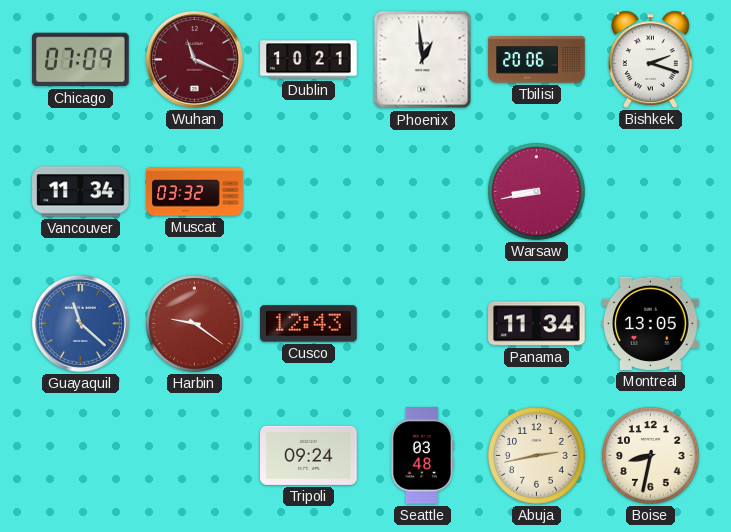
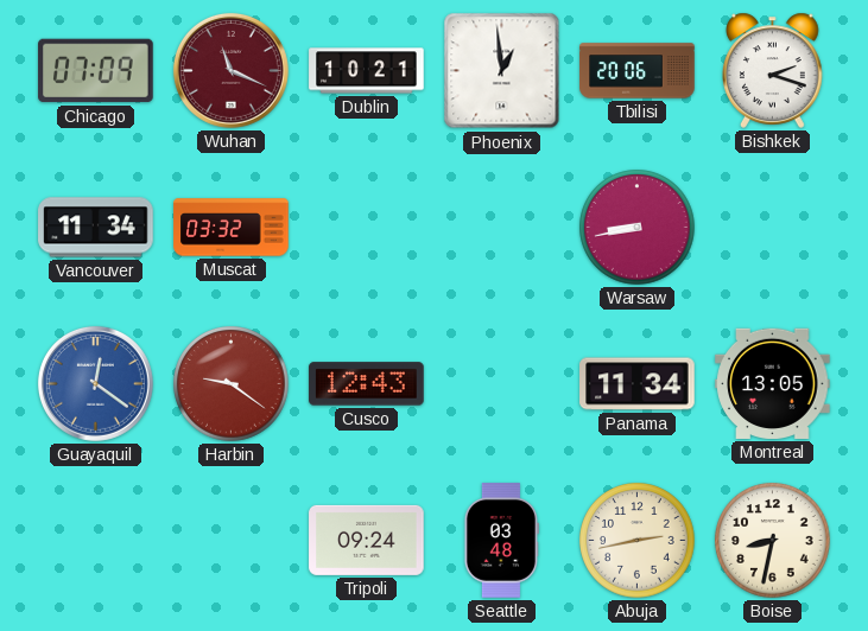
Guayaquil: 11:22 -> 12:21 (95, 383)
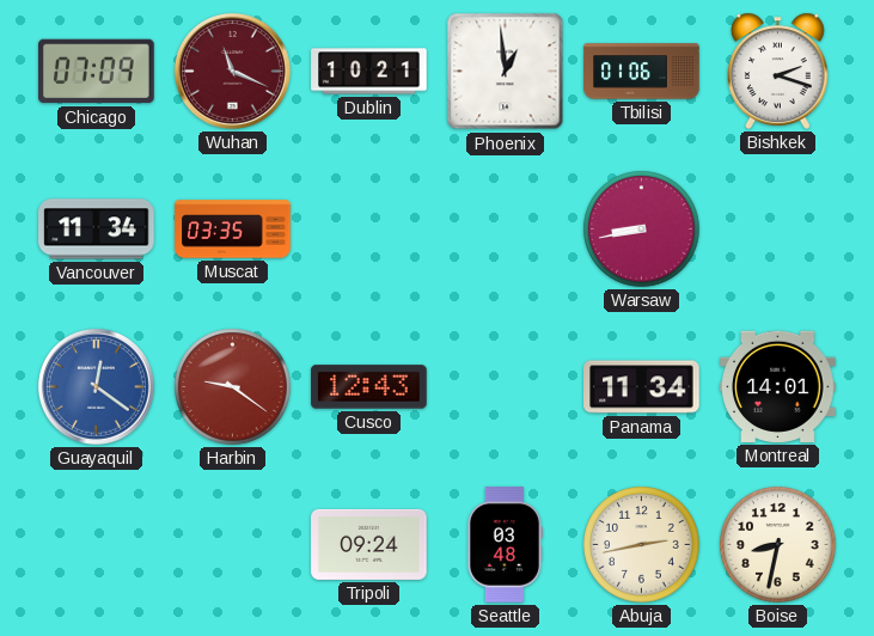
Tbilisi: 20:06 -> 01:06 (642, 72)
Muscat: 03:32 -> 03:35 (233, 230)
Montreal: 13:05 -> 14:01 (778, 386)
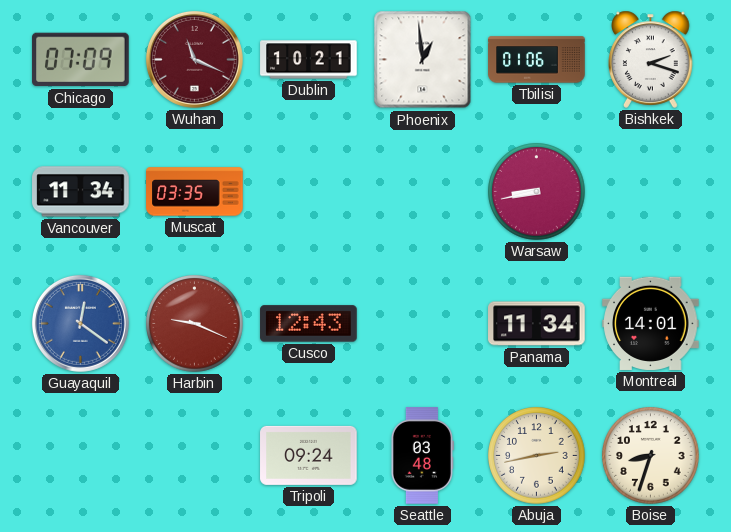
Harbin: 9:21 -> 9:19 (195, 324)
Boise: 8:32 -> 8:33 (651, 456)
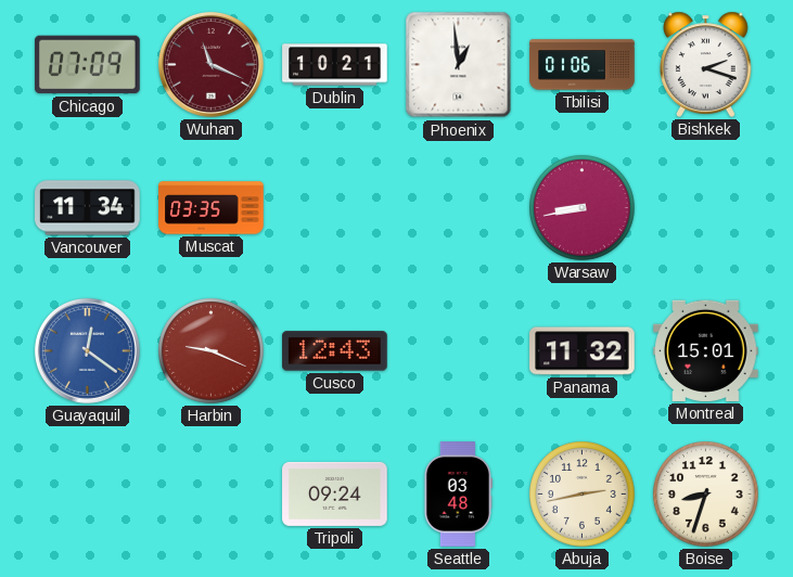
Panama: 11:34 -> 11:32 (583, 351)
Montreal: 14:01 -> 15:01 (706, 350)
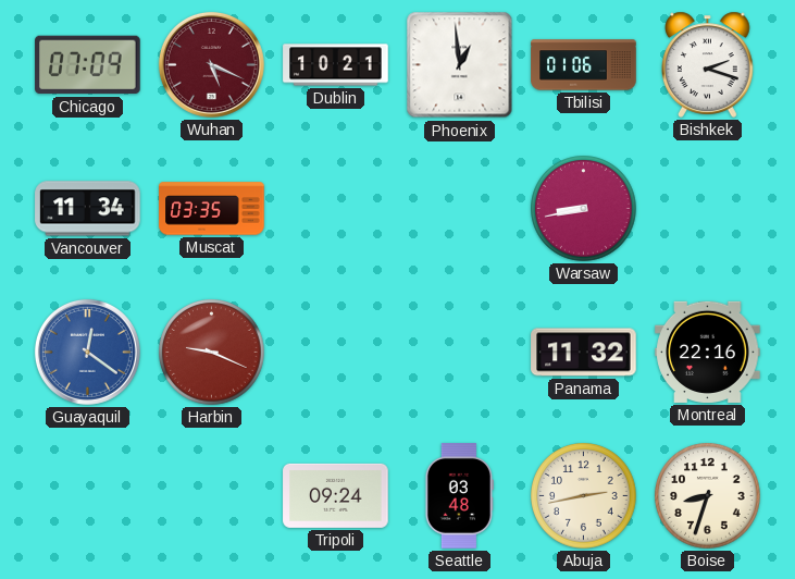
Wuhan: 11:19 -> 5:19 (211, 64)
Cusco: 12:43 -> none (335, 351)
Montreal: 15:01 -> 22:16 (708, 352)
